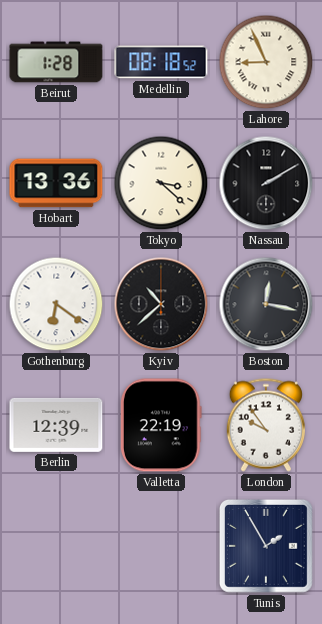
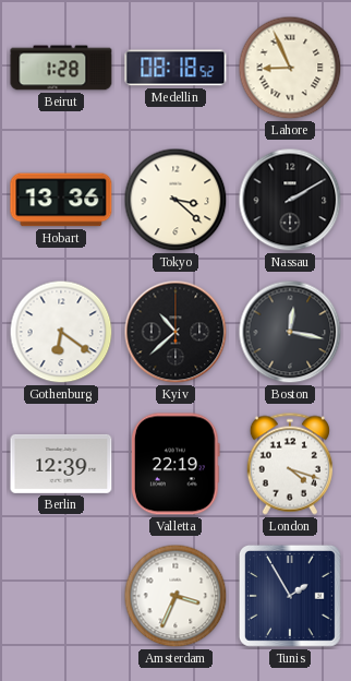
London: 9:54 -> 4:18 (290, 464)
Amsterdam: none -> 3:34 (175, 596)
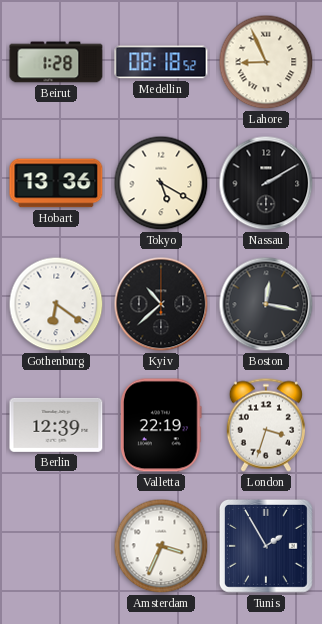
Tokyo: 3:22 -> 5:20 (161, 183)
London: 4:18 -> 3:33 (266, 425)
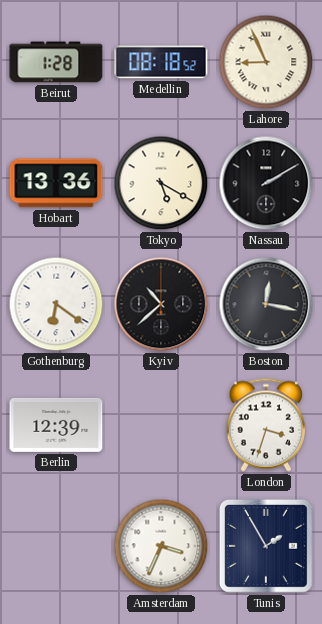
Valletta: 22:19 -> none (161, 425)
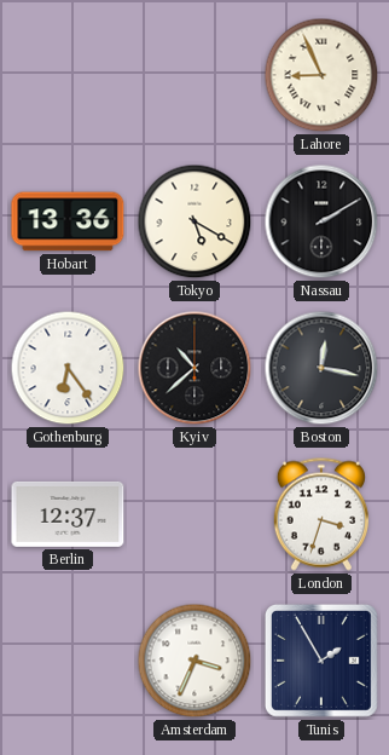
Beirut: 1:28 -> none (56, 62)
Medellin: 08:18 -> none (161, 62)
Gothenburg: 6:21 -> 6:24 (68, 368)
Berlin: 12:39 -> 12:37 (68, 514)
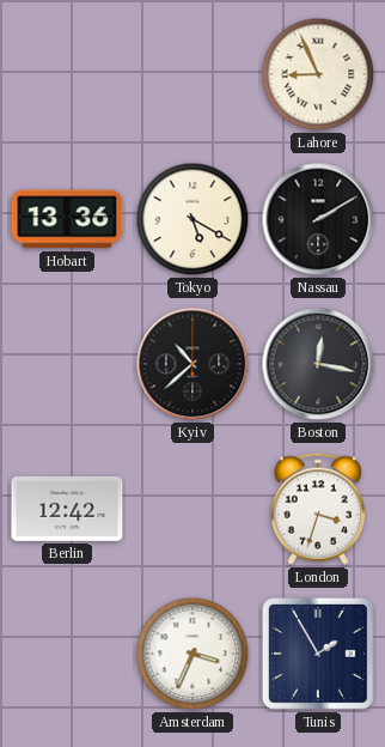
Gothenburg: 6:24 -> none (68, 368)
Berlin: 12:37 -> 12:42 (67, 509)
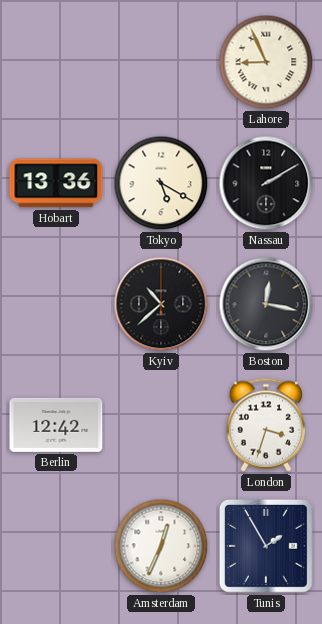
Amsterdam: 3:34 -> 12:34 (161, 546)
